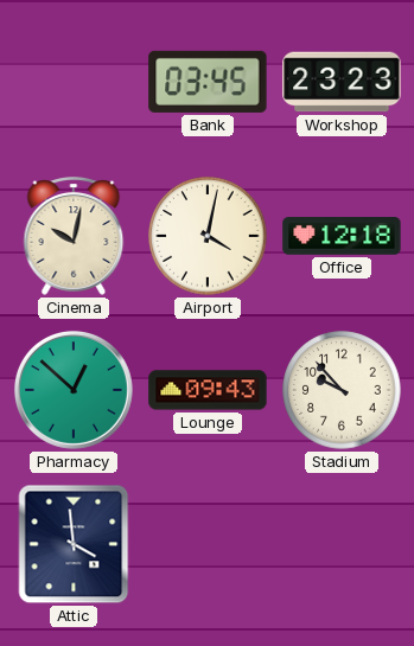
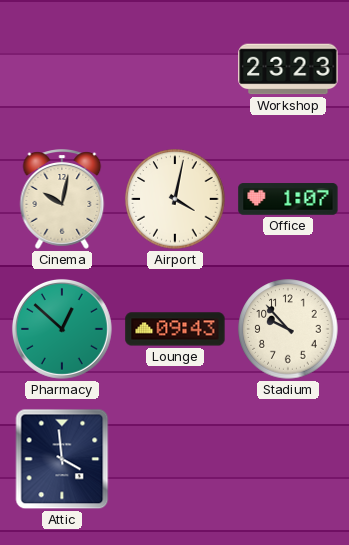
Bank: 03:45 -> none (208, 82)
Office: 12:18 -> 1:07 (288, 199)
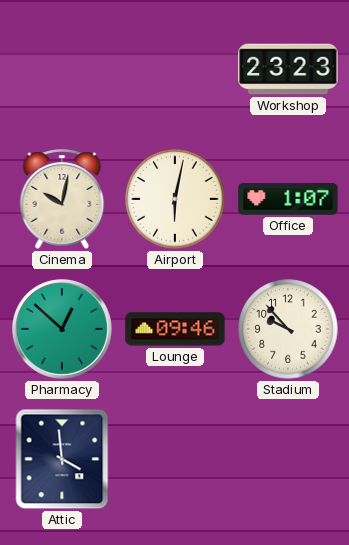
Airport: 4:02 -> 6:02 (175, 199)
Lounge: 09:43 -> 09:46 (175, 329)
